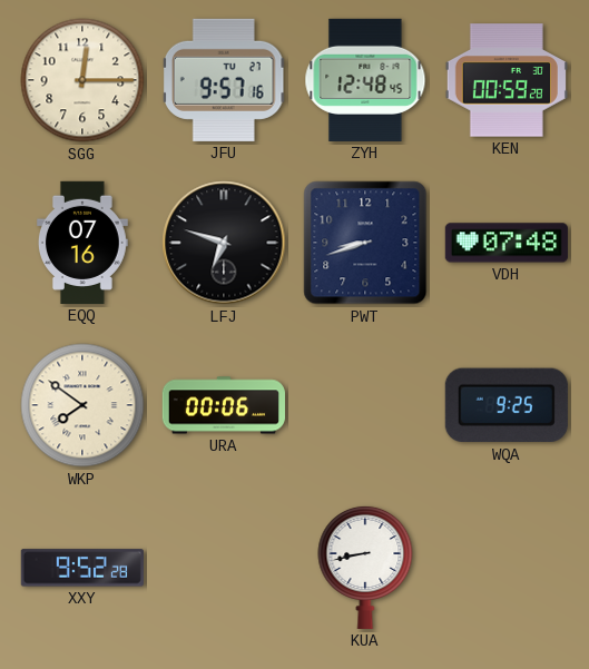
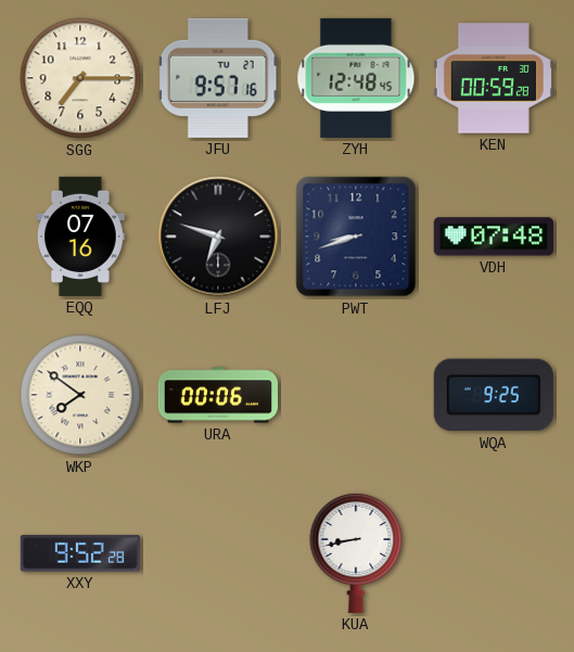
SGG: 12:15 -> 7:15 (80, 78)
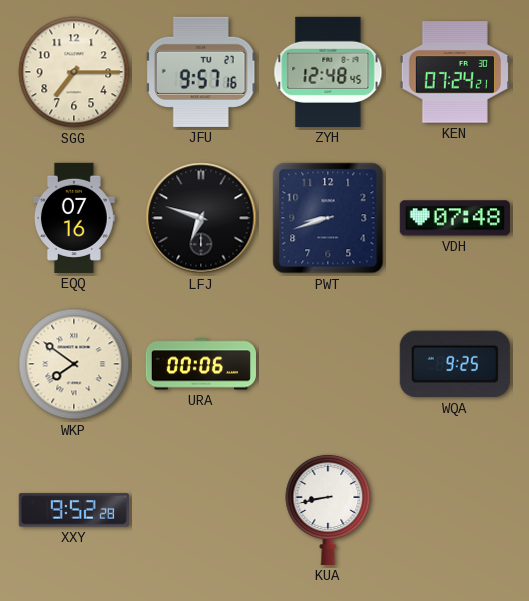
KEN: 00:59 -> 07:24 (455, 72)
